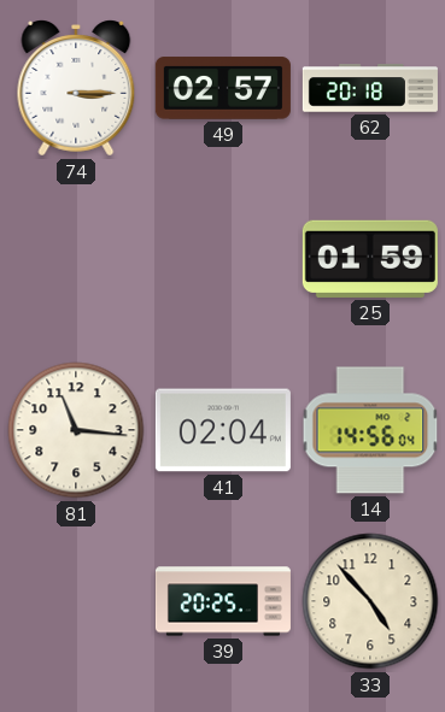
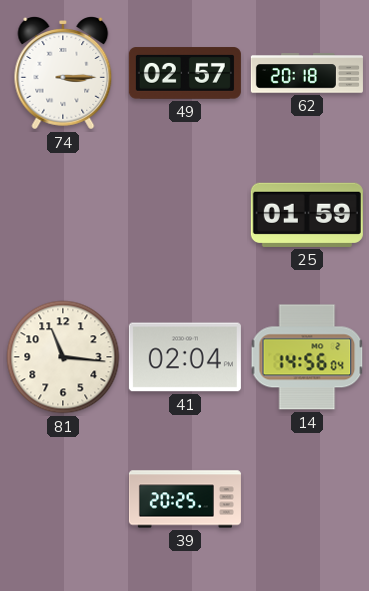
33: 4:53 -> none (370, 601)
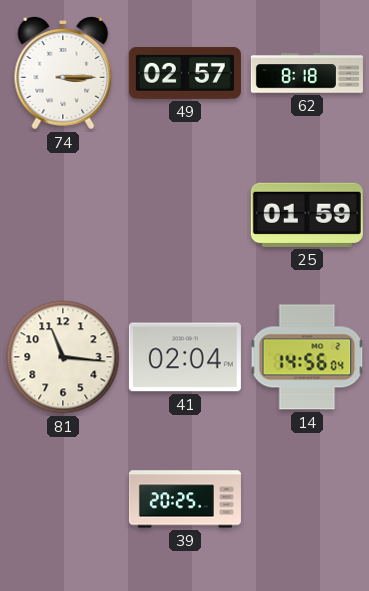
62: 20:18 -> 8:18 (307, 73)
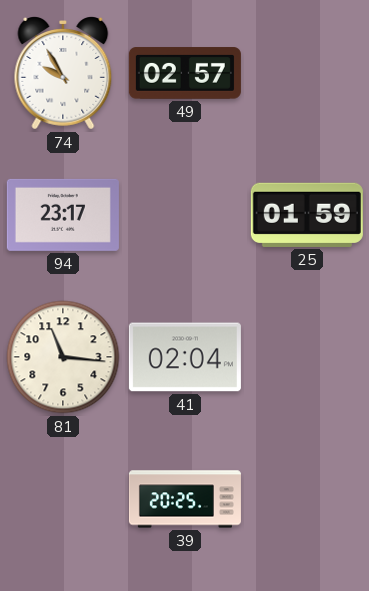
74: 3:15 -> 9:55 (63, 74)
62: 8:18 -> none (307, 73)
94: none -> 23:17 (63, 215)
14: 14:56 -> none (307, 357)
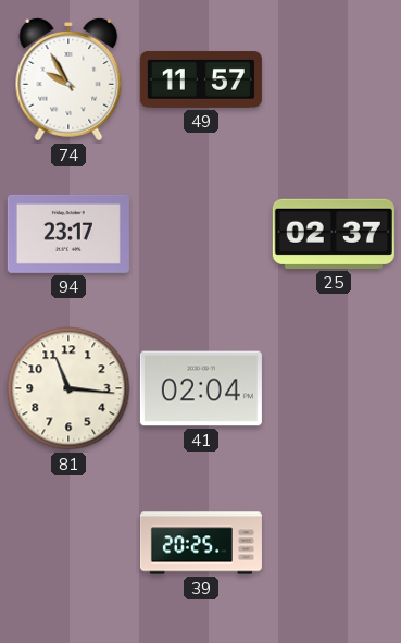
49: 02:57 -> 11:57 (201, 79)
25: 01:59 -> 02:37 (334, 234)
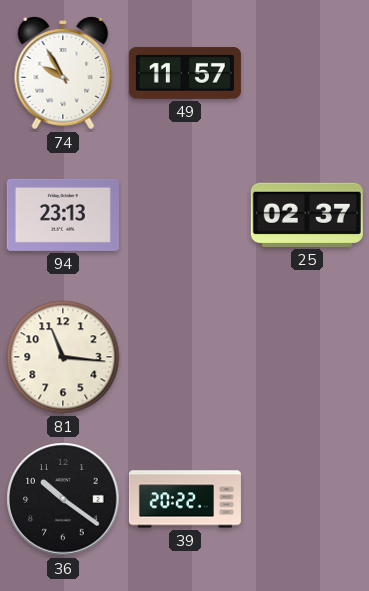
94: 23:17 -> 23:13 (63, 215)
41: 02:04 -> none (201, 388)
36: none -> 10:21 (63, 499)
39: 20:25 -> 20:22 (185, 499)
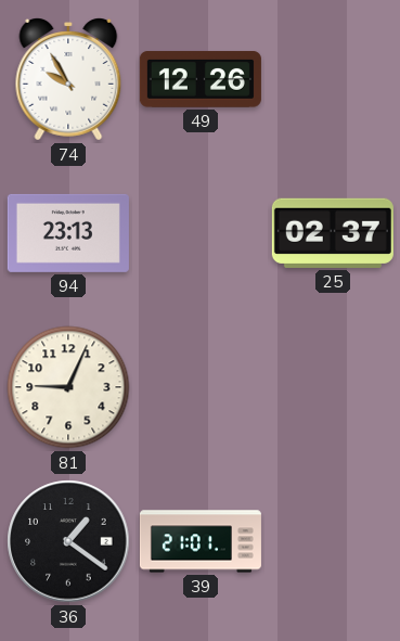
49: 11:57 -> 12:26 (201, 79)
81: 11:16 -> 9:04 (68, 387)
36: 10:21 -> 1:21 (68, 541)
39: 20:22 -> 21:01 (201, 541)
